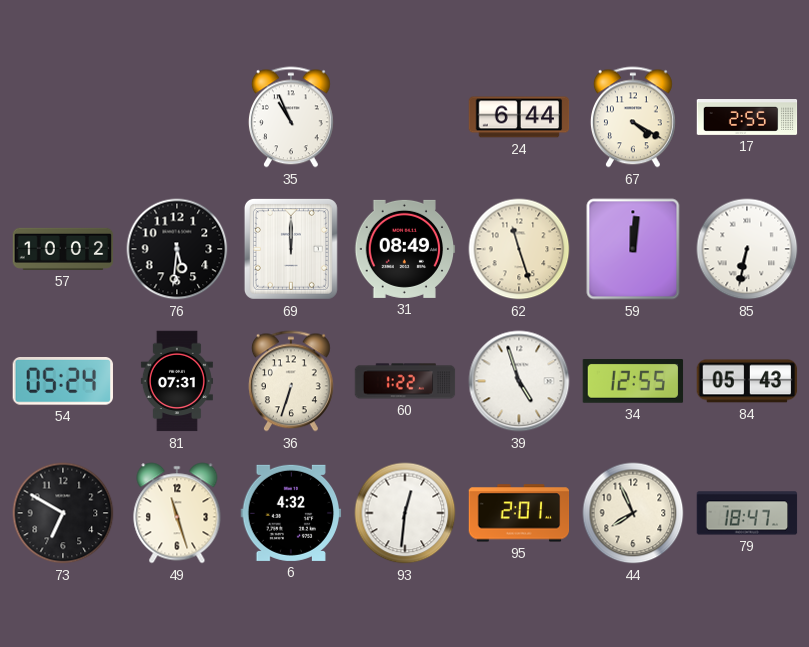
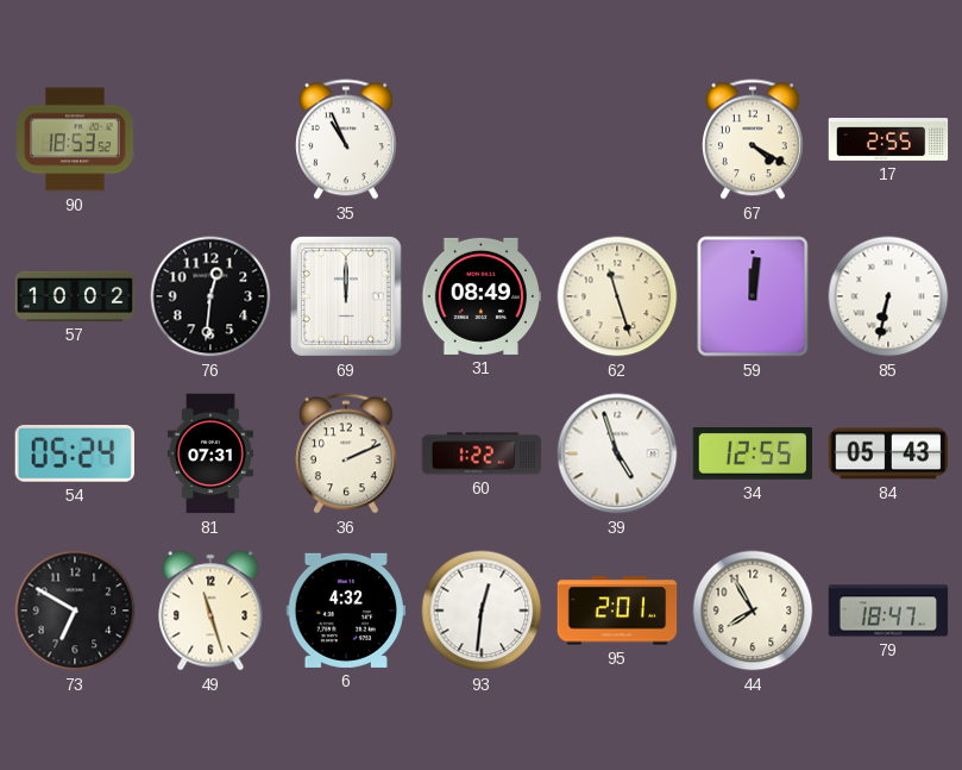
90: none -> 18:53 (75, 139)
24: 6:44 -> none (519, 117)
76: 5:31 -> 12:31 (210, 296)
36: 6:33 -> 2:11 (346, 453)
44: 7:56 -> 7:55 (753, 611)
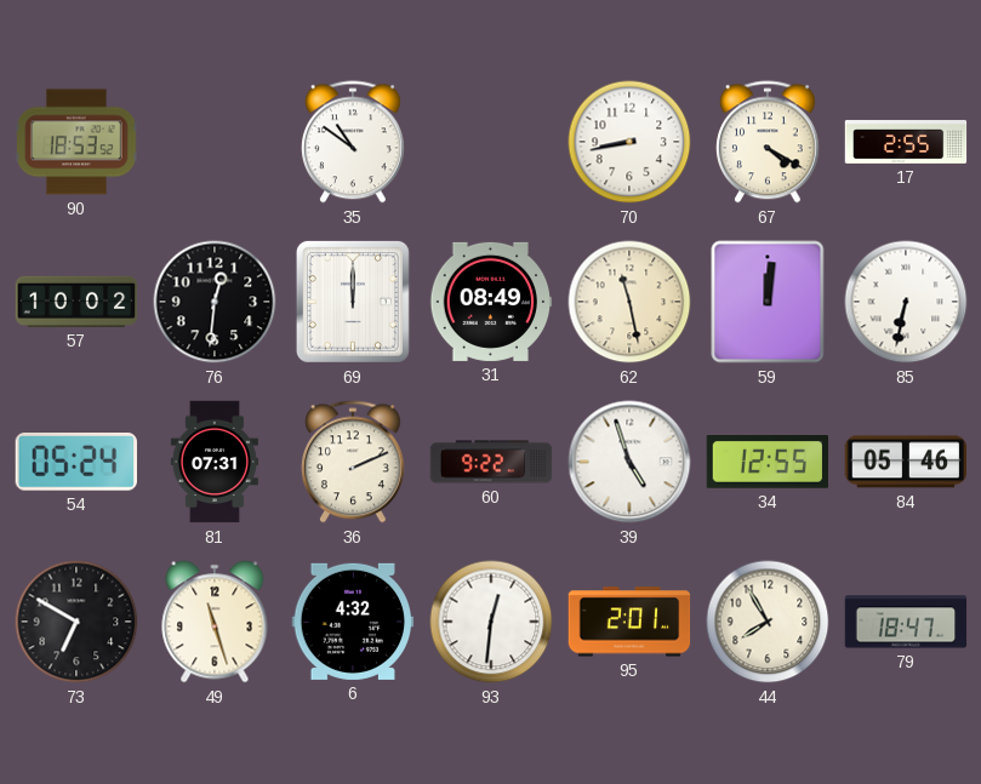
35: 10:56 -> 10:51 (353, 142)
70: none -> 8:43 (629, 142)
62: 11:27 -> 11:28 (629, 302)
60: 1:22 -> 9:22 (491, 462)
84: 05:43 -> 05:46 (906, 462)
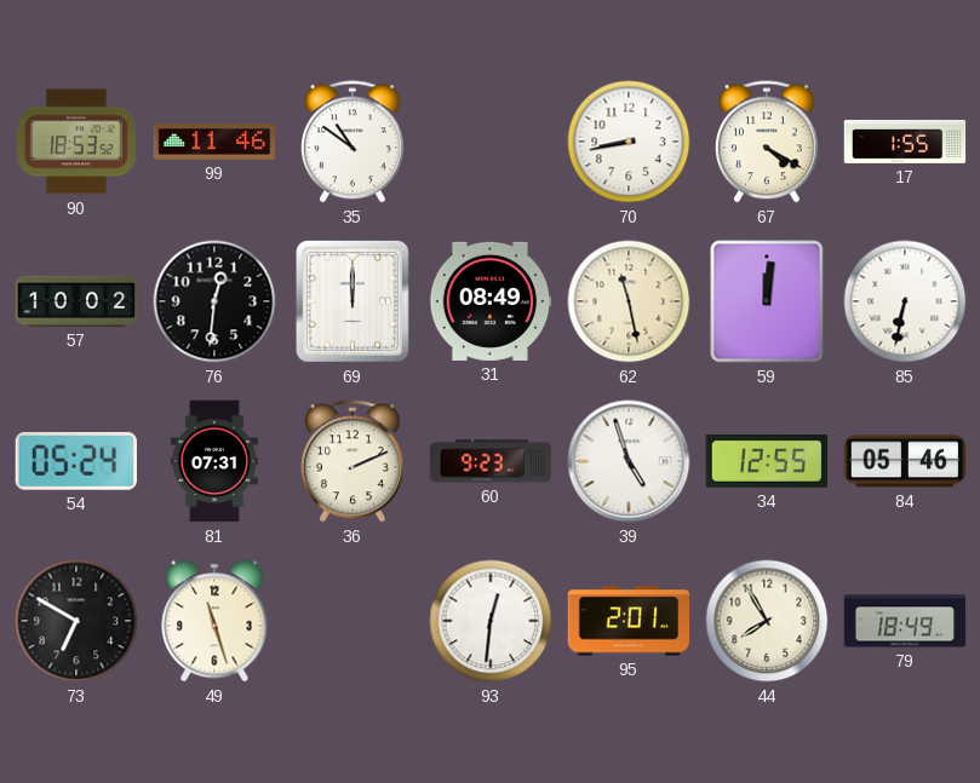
99: none -> 11:46 (214, 142)
17: 2:55 -> 1:55 (905, 143)
60: 9:22 -> 9:23 (491, 461)
6: 4:32 -> none (353, 622)
79: 18:47 -> 18:49 (905, 621)
